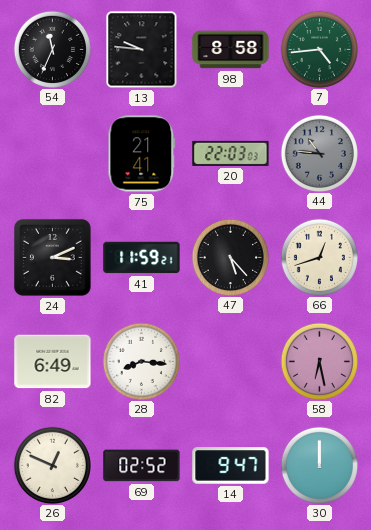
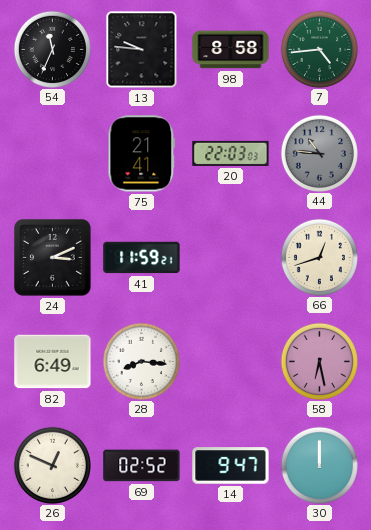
47: 5:23 -> none (230, 257)
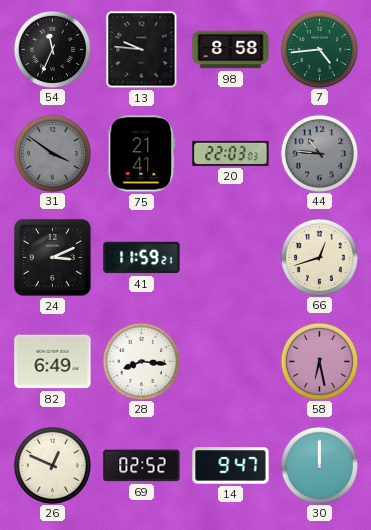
31: none -> 3:51 (52, 153)
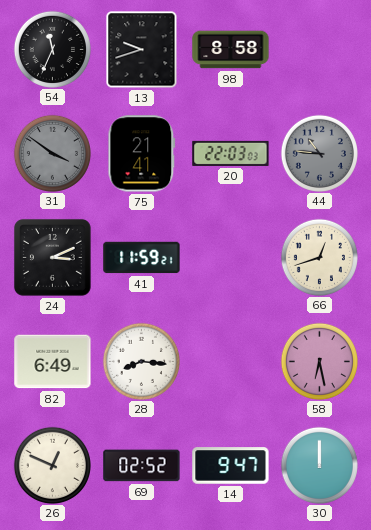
13: 9:46 -> 9:42 (142, 50)
7: 4:44 -> none (319, 49)
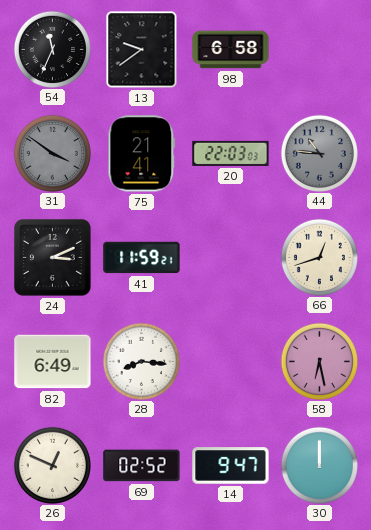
13: 9:42 -> 9:39 (142, 50)
98: 8:58 -> 6:58 (231, 50)
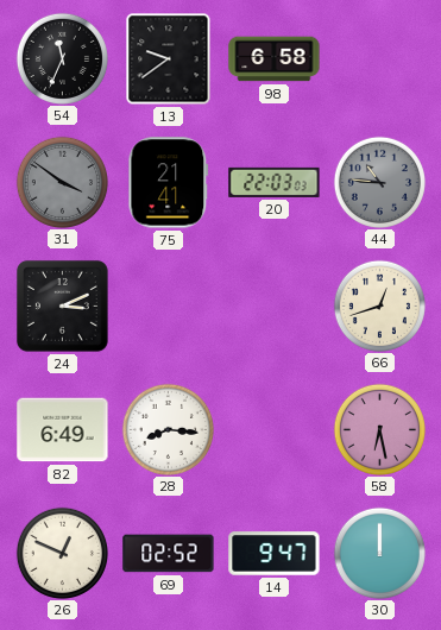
41: 11:59 -> none (142, 258)
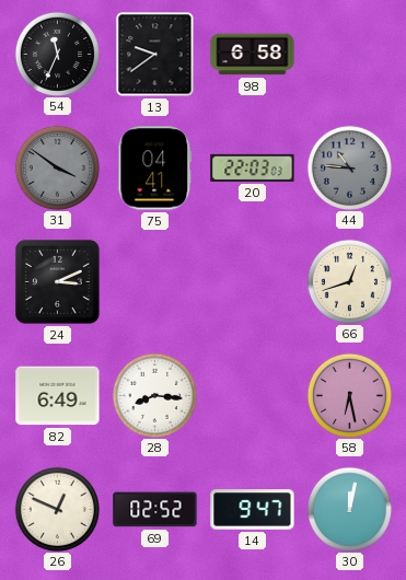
75: 21:41 -> 04:41 (155, 169)
30: 12:00 -> 12:02 (349, 509)
